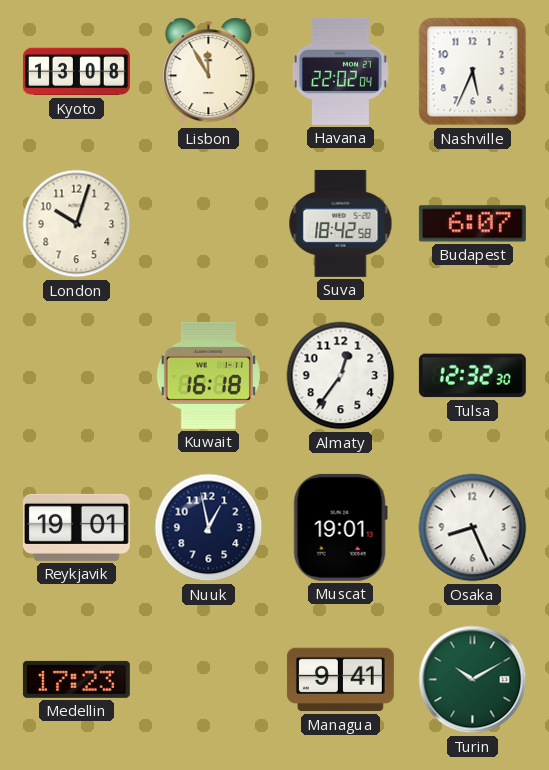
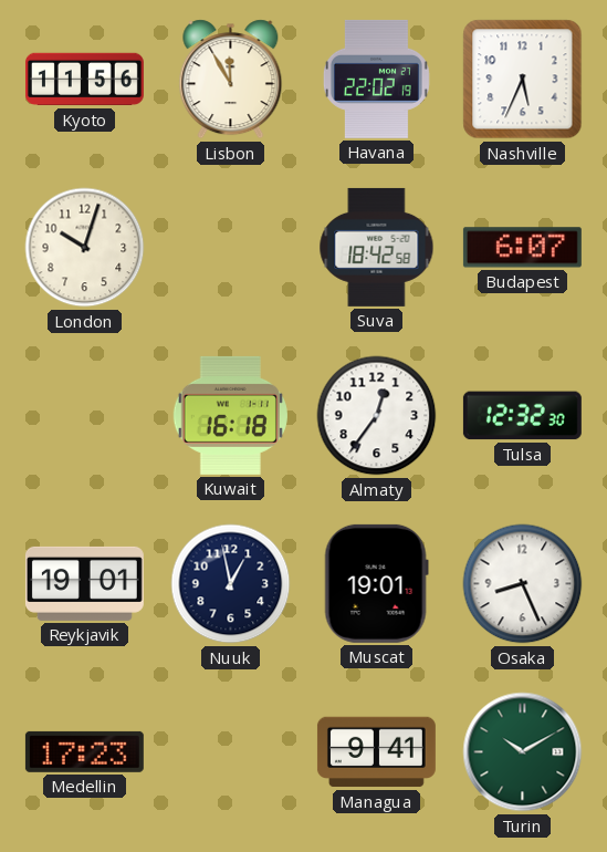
Kyoto: 13:08 -> 11:56 (84, 80)
Havana: 22:02:04 -> 22:02:19 (376, 79)
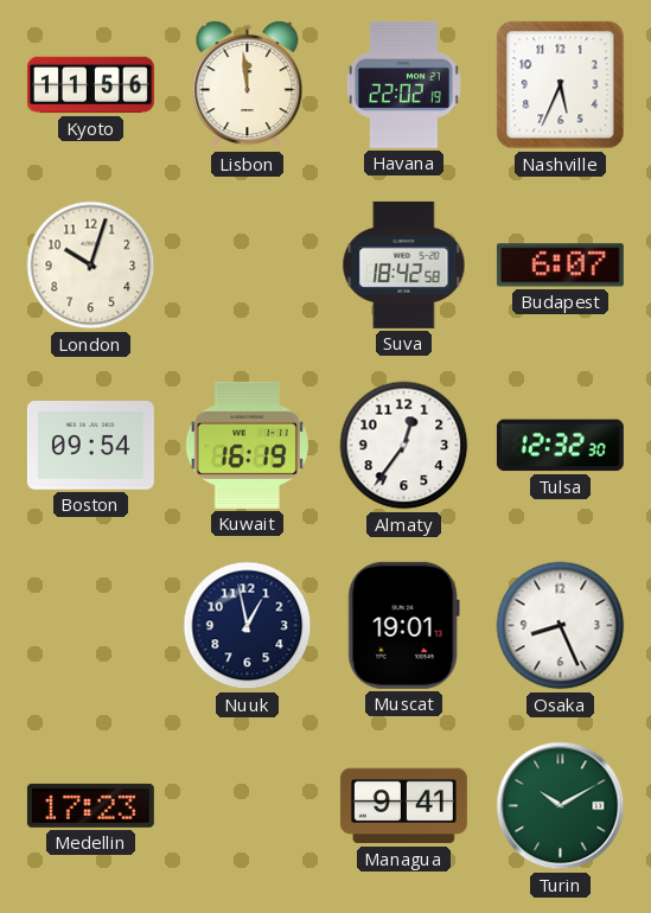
Lisbon: 11:55 -> 11:59 (248, 85)
Boston: none -> 09:54 (90, 446)
Kuwait: 16:18 -> 16:19 (247, 445)
Reykjavik: 19:01 -> none (84, 583)
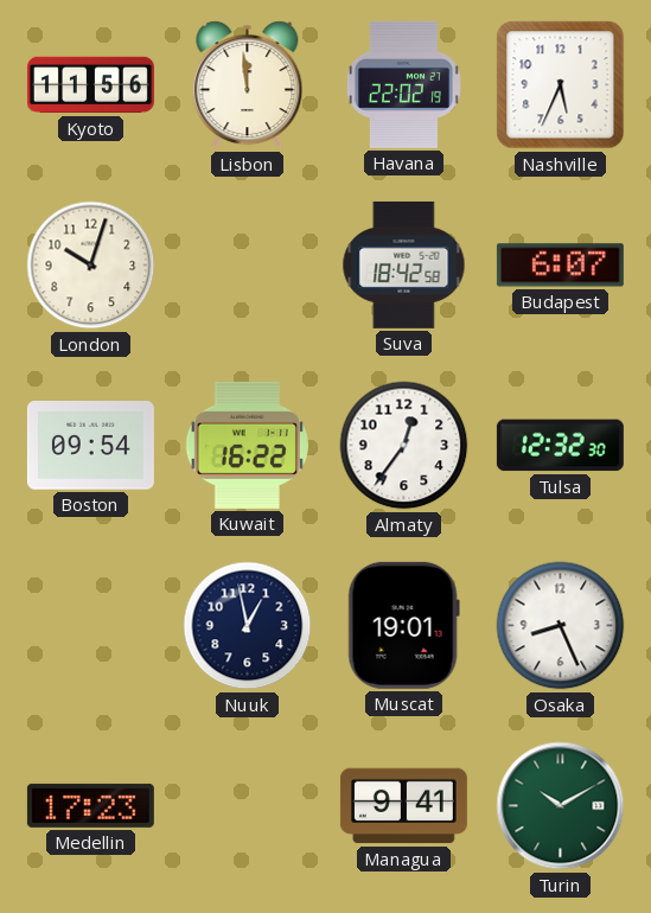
Kuwait: 16:19 -> 16:22 (247, 445)
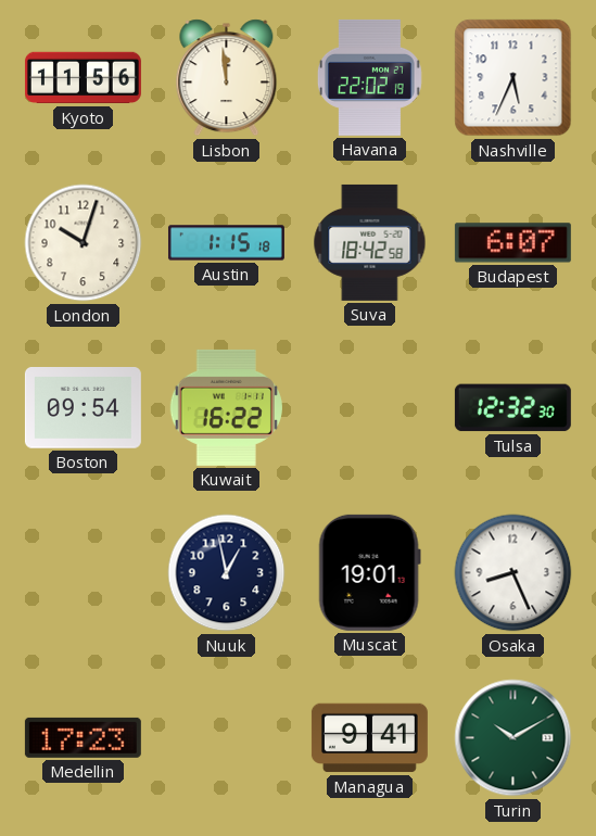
Austin: none -> 1:15 (226, 243)
Almaty: 12:36 -> none (404, 446)
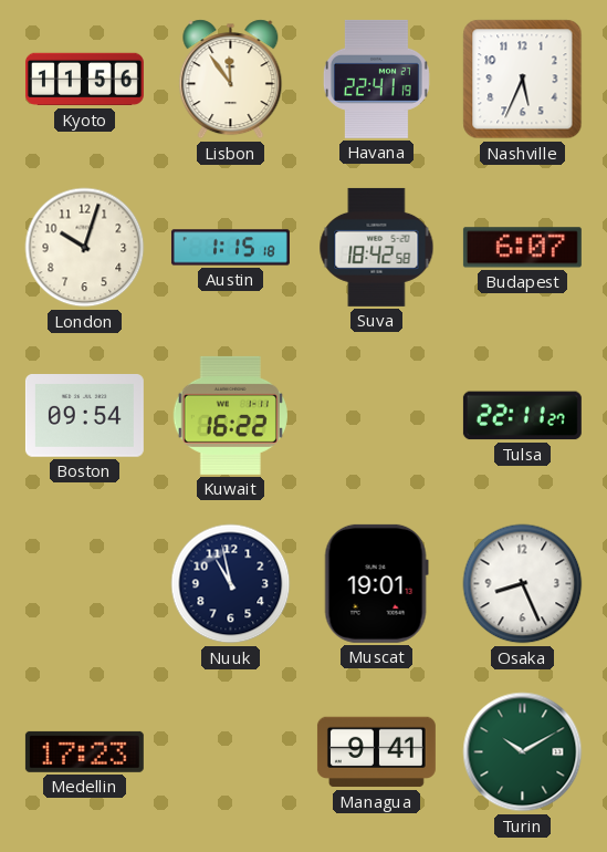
Lisbon: 11:59 -> 11:54 (231, 80)
Havana: 22:02 -> 22:41 (376, 79)
Tulsa: 12:32 -> 22:11 (522, 416)
Nuuk: 12:58 -> 10:58 (231, 584)
